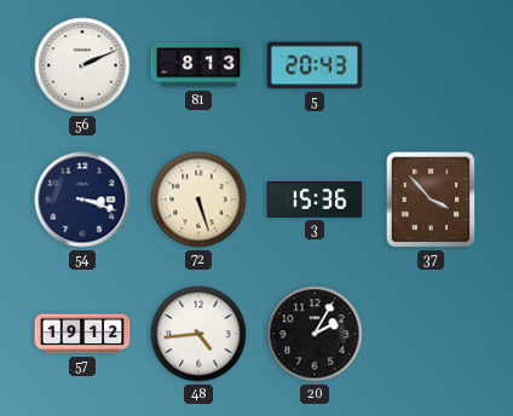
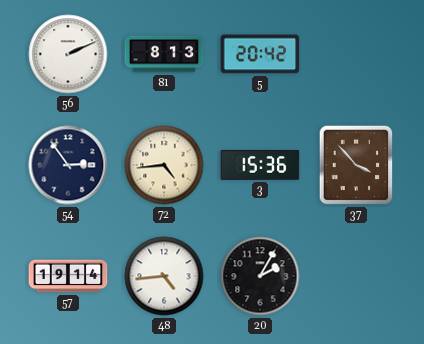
5: 20:43 -> 20:42 (260, 54)
54: 3:18 -> 2:54 (68, 165)
72: 5:27 -> 4:44 (164, 165)
57: 19:12 -> 19:14 (68, 276)
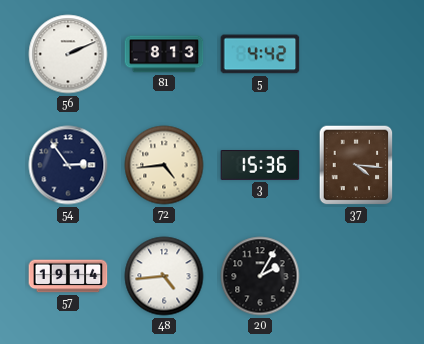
5: 20:42 -> 4:42 (260, 54)
37: 3:53 -> 4:16 (356, 165)
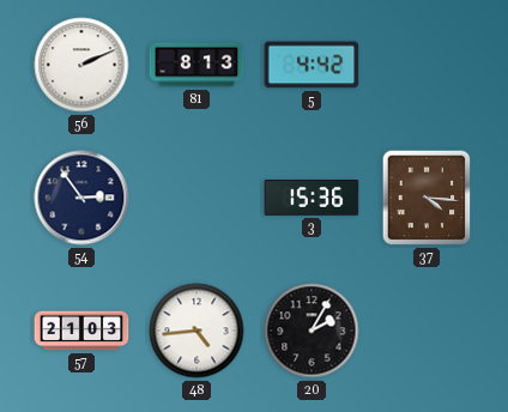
72: 4:44 -> none (164, 165)
57: 19:14 -> 21:03 (81, 331)
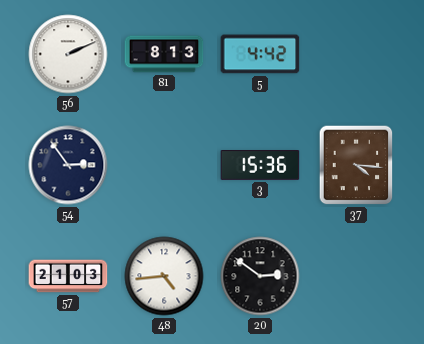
20: 2:05 -> 2:51 (260, 276)
